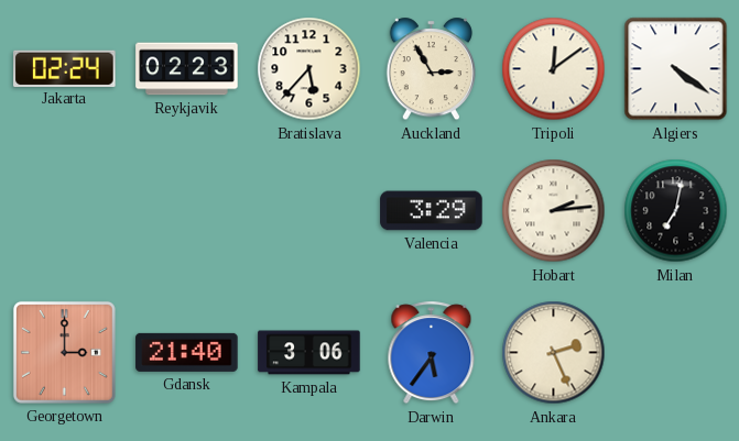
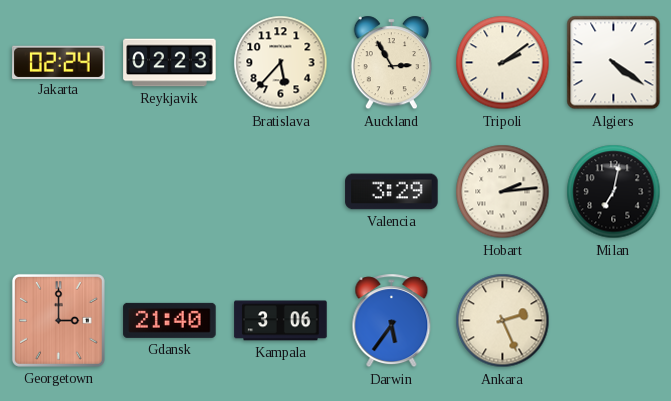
Tripoli: 12:09 -> 2:09 (503, 63)
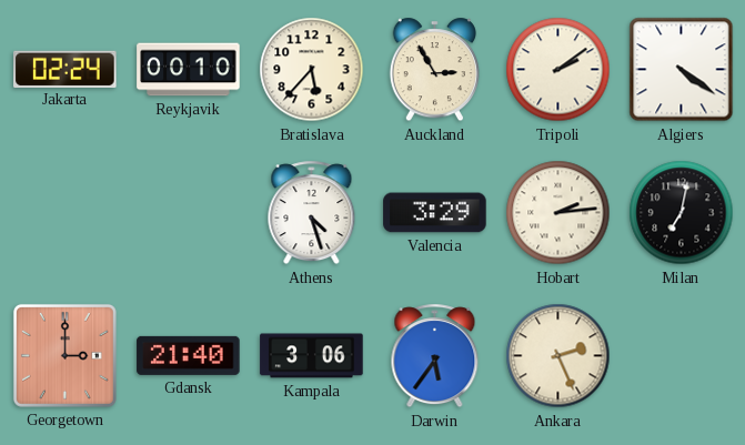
Reykjavik: 02:23 -> 00:10 (189, 70)
Athens: none -> 4:27 (312, 213)
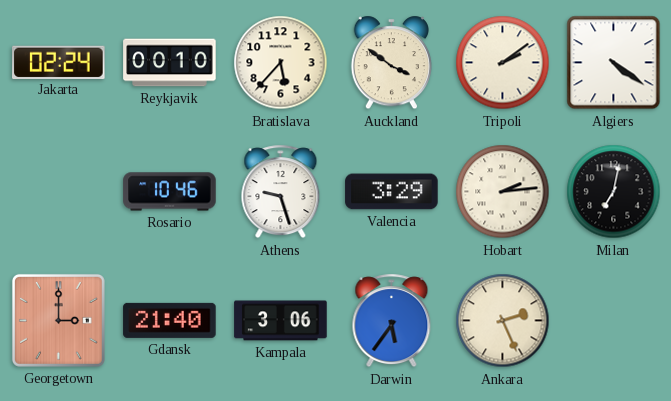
Auckland: 2:55 -> 3:51 (391, 63)
Rosario: none -> 10:46 (170, 192)
Athens: 4:27 -> 9:27 (281, 192)
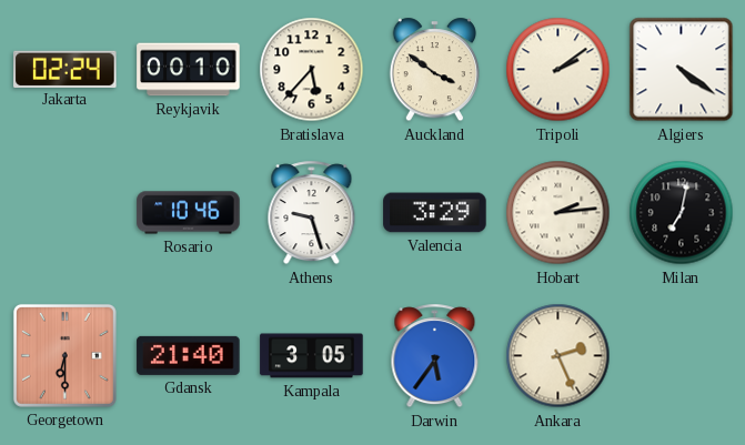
Georgetown: 3:00 -> 6:30 (64, 355)
Kampala: 3:06 -> 3:05 (312, 356)
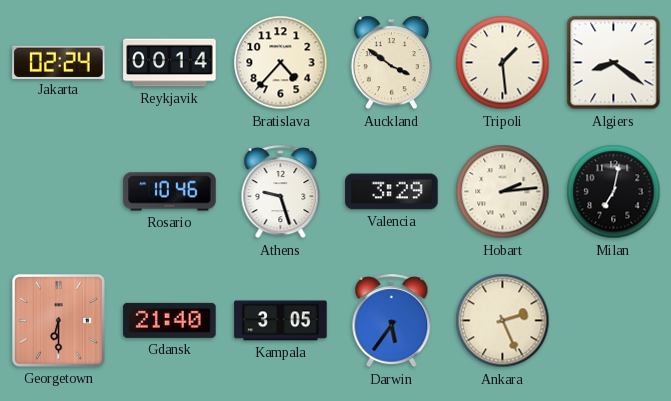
Reykjavik: 00:10 -> 00:14 (170, 63)
Bratislava: 5:37 -> 4:37 (281, 63)
Tripoli: 2:09 -> 1:29 (503, 63)
Algiers: 4:21 -> 8:21 (614, 63)
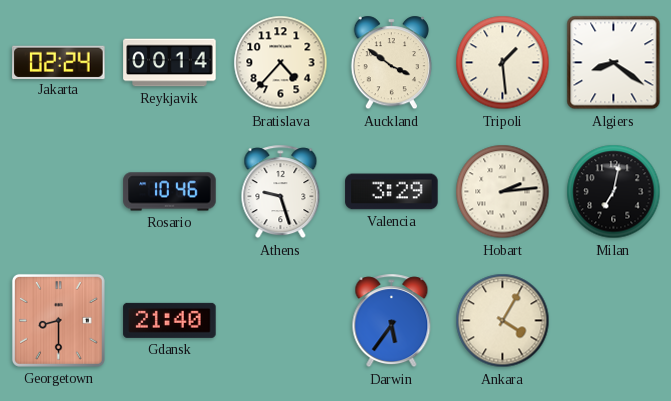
Georgetown: 6:30 -> 8:30 (58, 320)
Kampala: 3:05 -> none (281, 321)
Ankara: 2:26 -> 4:05 (503, 321)
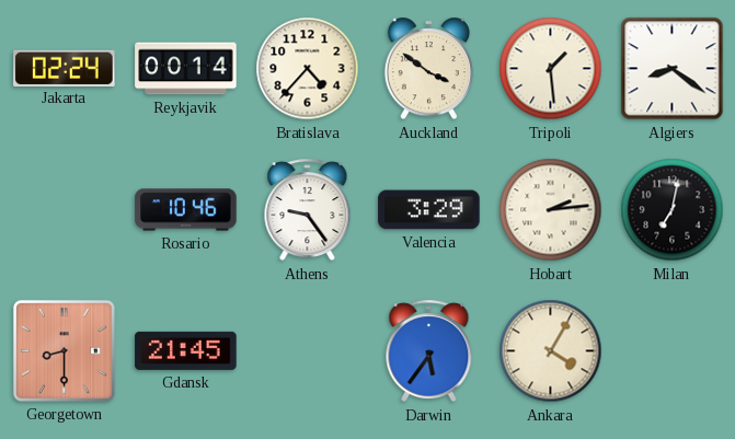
Athens: 9:27 -> 9:24 (308, 210)
Gdansk: 21:40 -> 21:45 (186, 350)
